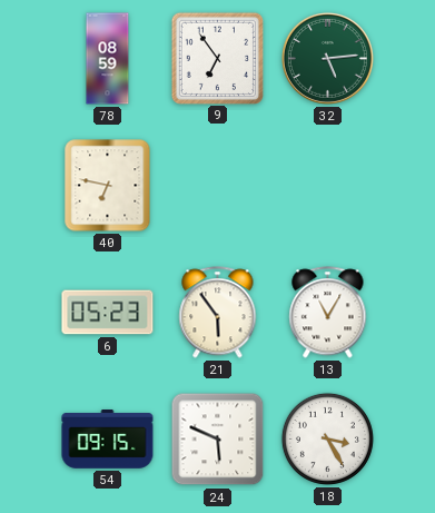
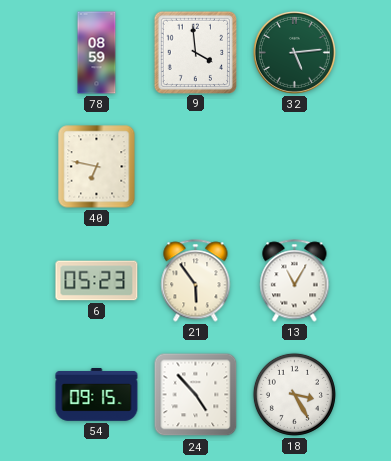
9: 6:54 -> 3:59 (195, 52)
24: 5:49 -> 4:53 (196, 395)
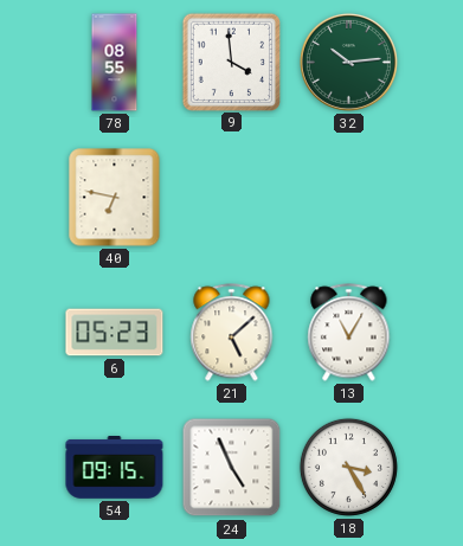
78: 08:59 -> 08:55 (115, 63)
32: 5:14 -> 10:14 (348, 62)
21: 5:54 -> 5:08 (232, 333)
24: 4:53 -> 4:56 (232, 468)
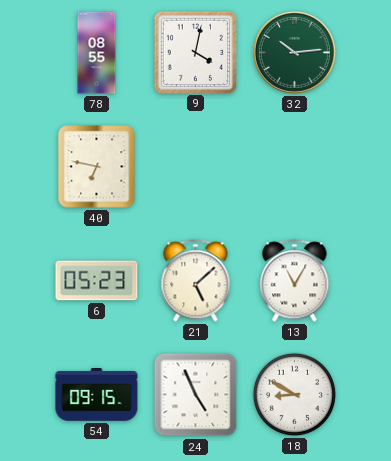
9: 3:59 -> 4:02 (195, 52)
18: 3:25 -> 8:50 (294, 394)
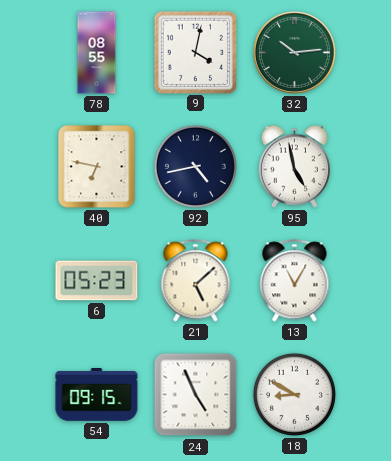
92: none -> 4:43 (195, 166)
95: none -> 4:58 (294, 166)
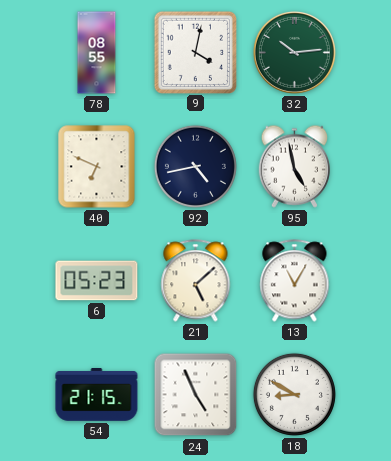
40: 6:47 -> 6:49 (97, 167)
54: 09:15 -> 21:15 (97, 395)
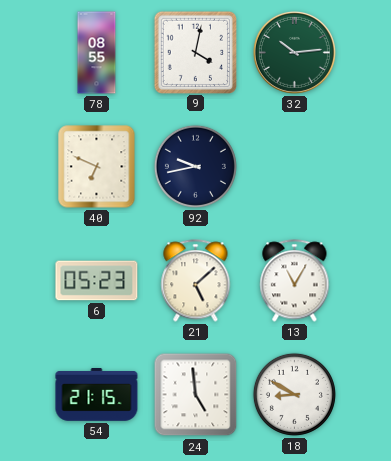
92: 4:43 -> 9:43 (195, 166)
95: 4:58 -> none (294, 166)
24: 4:56 -> 4:59 (196, 395)
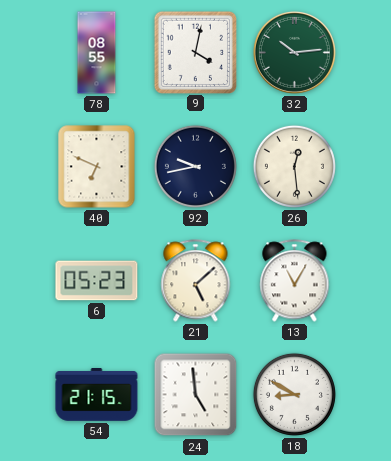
26: none -> 12:29 (294, 166)
